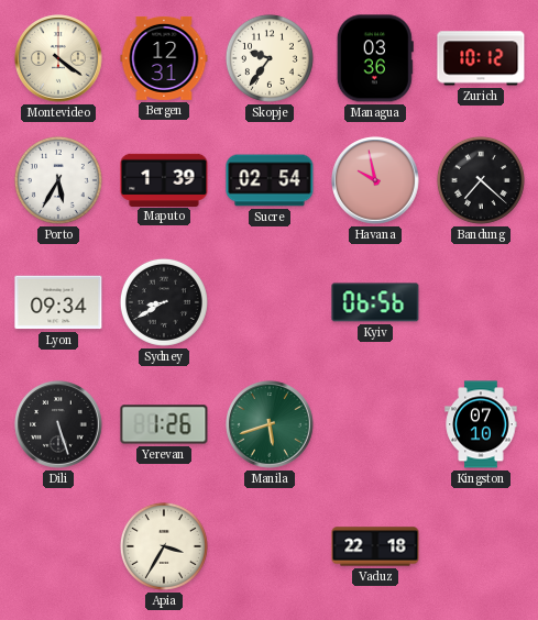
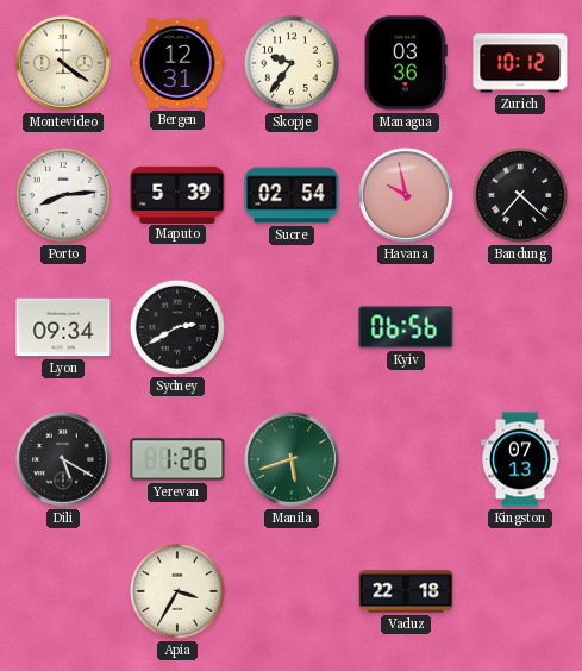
Porto: 5:35 -> 8:14 (63, 195)
Maputo: 1:39 -> 5:39 (177, 194)
Sydney: 8:40 -> 2:40 (177, 327)
Dili: 5:27 -> 5:20 (63, 459)
Kingston: 07:10 -> 07:13 (520, 459)
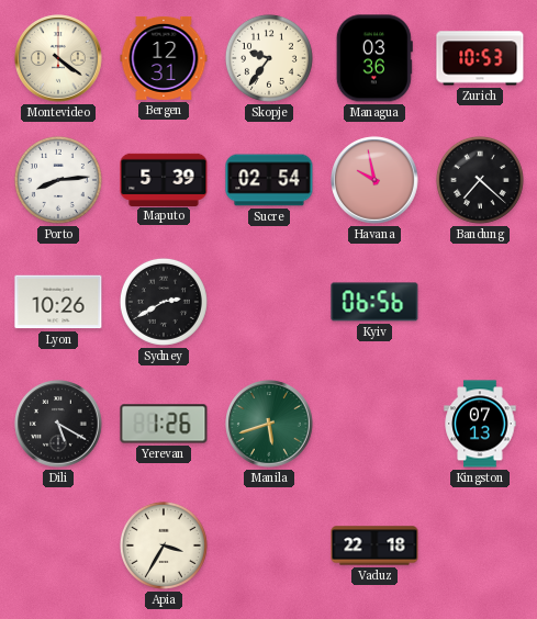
Zurich: 10:12 -> 10:53 (480, 58)
Lyon: 09:34 -> 10:26 (58, 302)
